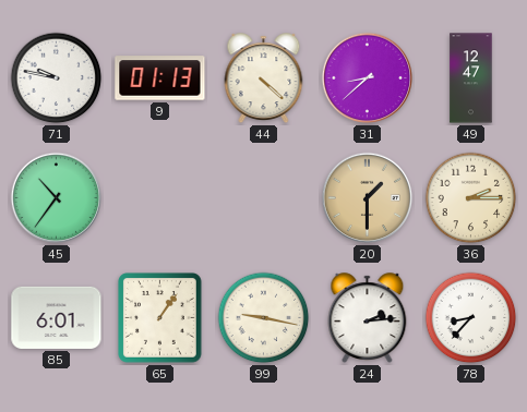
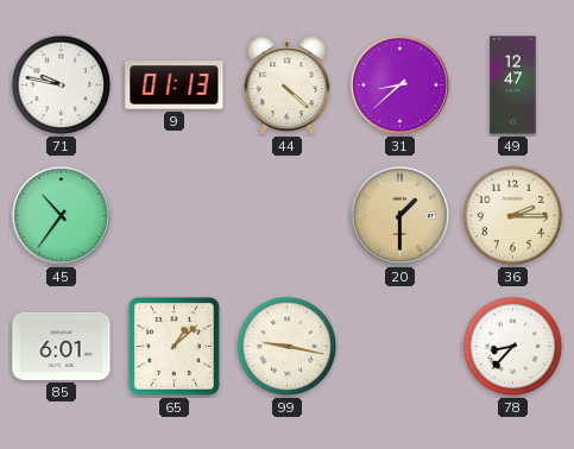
65: 1:06 -> 1:08 (175, 347)
24: 2:14 -> none (368, 318)
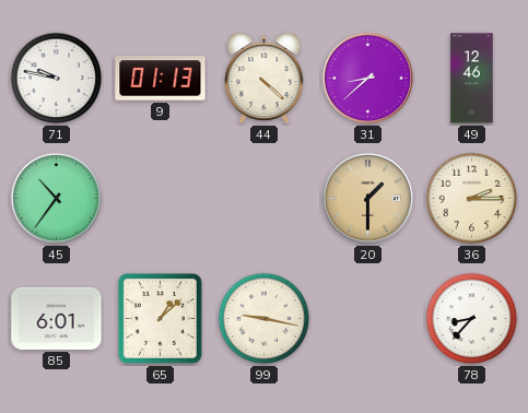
49: 12:47 -> 12:46 (472, 79)
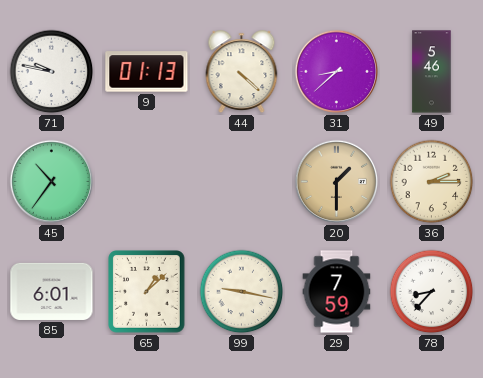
49: 12:46 -> 5:46 (432, 72)
29: none -> 7:59 (337, 292)
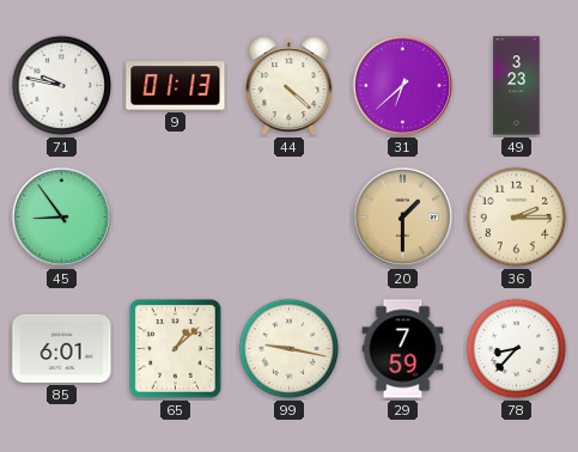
31: 8:38 -> 6:38 (403, 86)
49: 5:46 -> 3:23 (517, 86)
45: 10:36 -> 8:54 (62, 218)
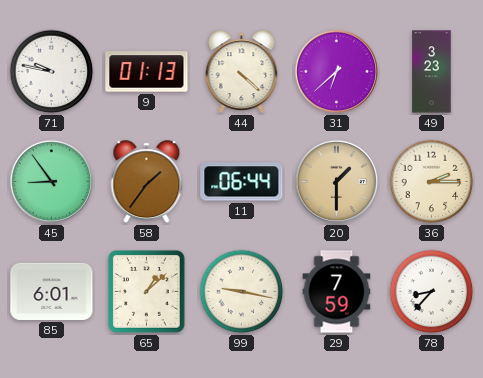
58: none -> 1:36 (147, 182)
11: none -> 06:44 (242, 182)
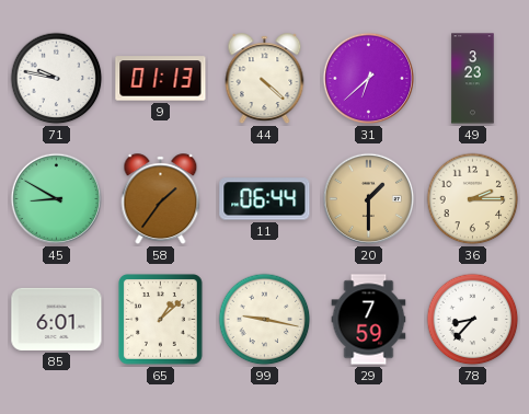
45: 8:54 -> 8:50 (57, 199)
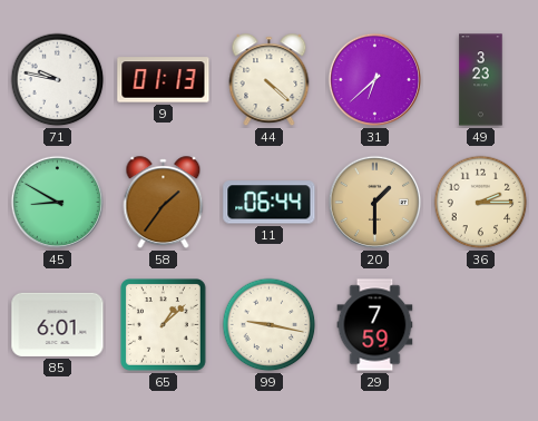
78: 8:37 -> none (473, 320)
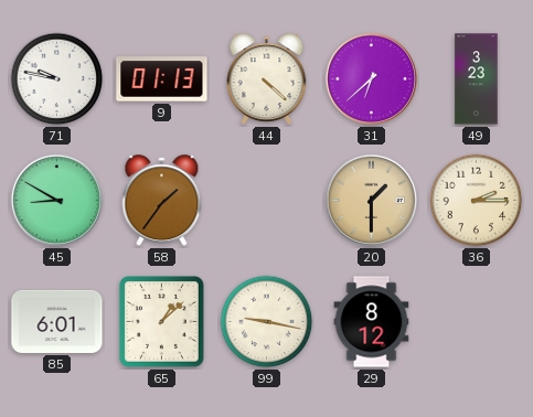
11: 06:44 -> none (270, 203)
29: 7:59 -> 8:12 (372, 322)
